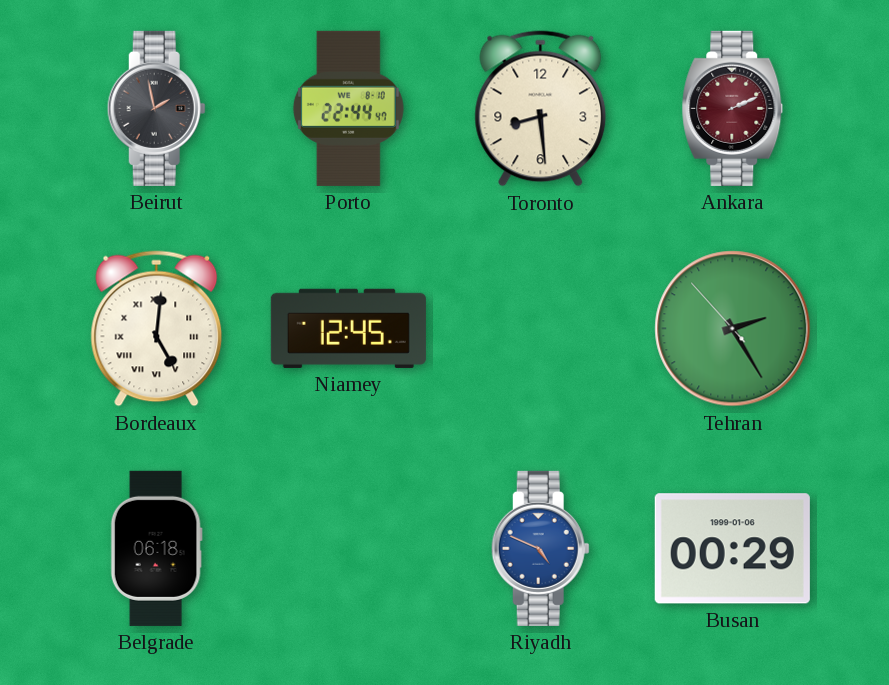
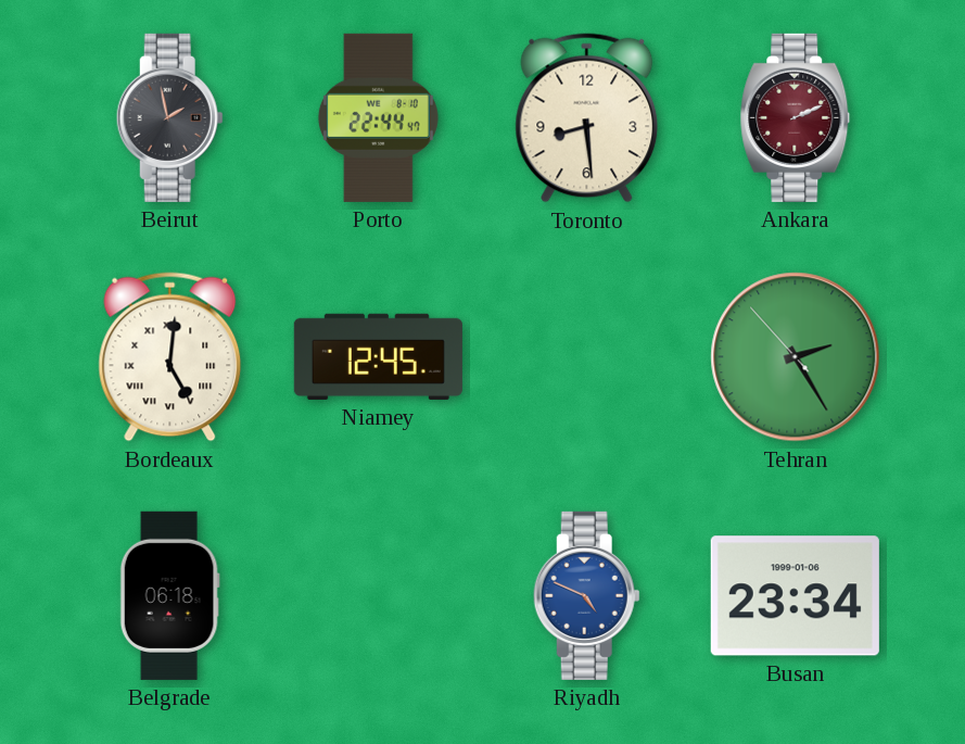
Busan: 00:29 -> 23:34 (795, 596)
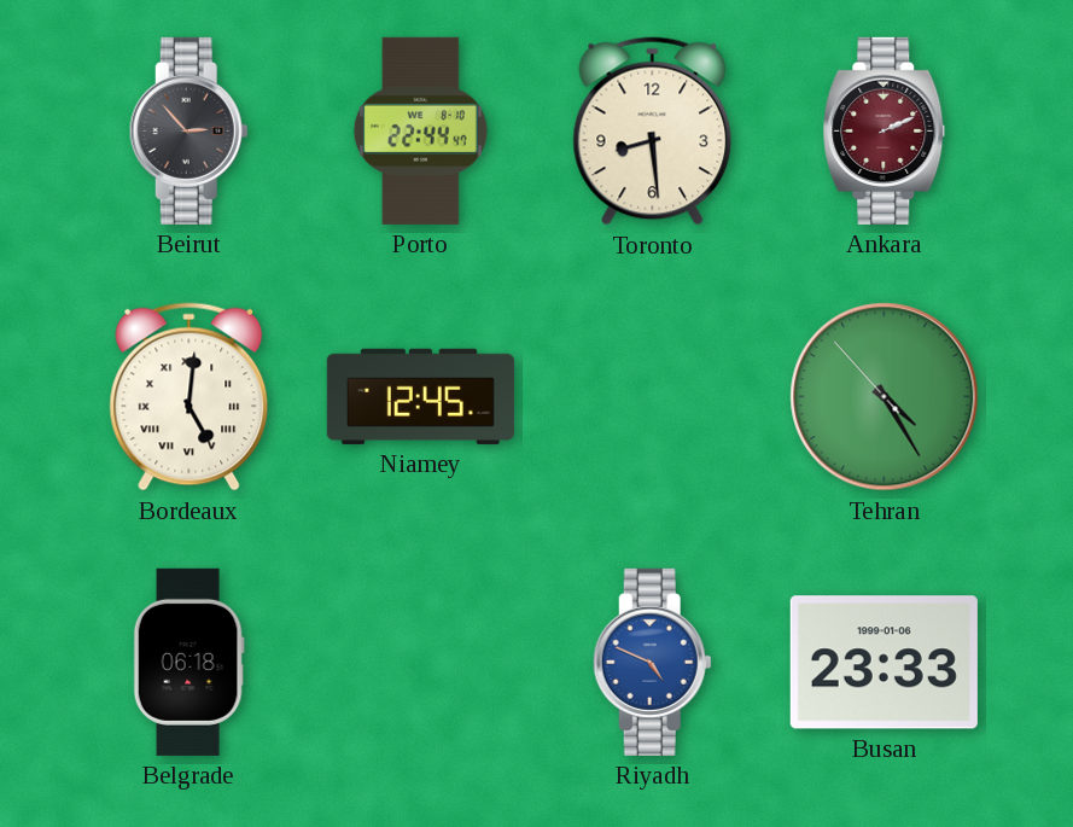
Beirut: 1:58 -> 2:53 (188, 130)
Tehran: 2:24 -> 4:24 (885, 397)
Busan: 23:34 -> 23:33 (884, 663)
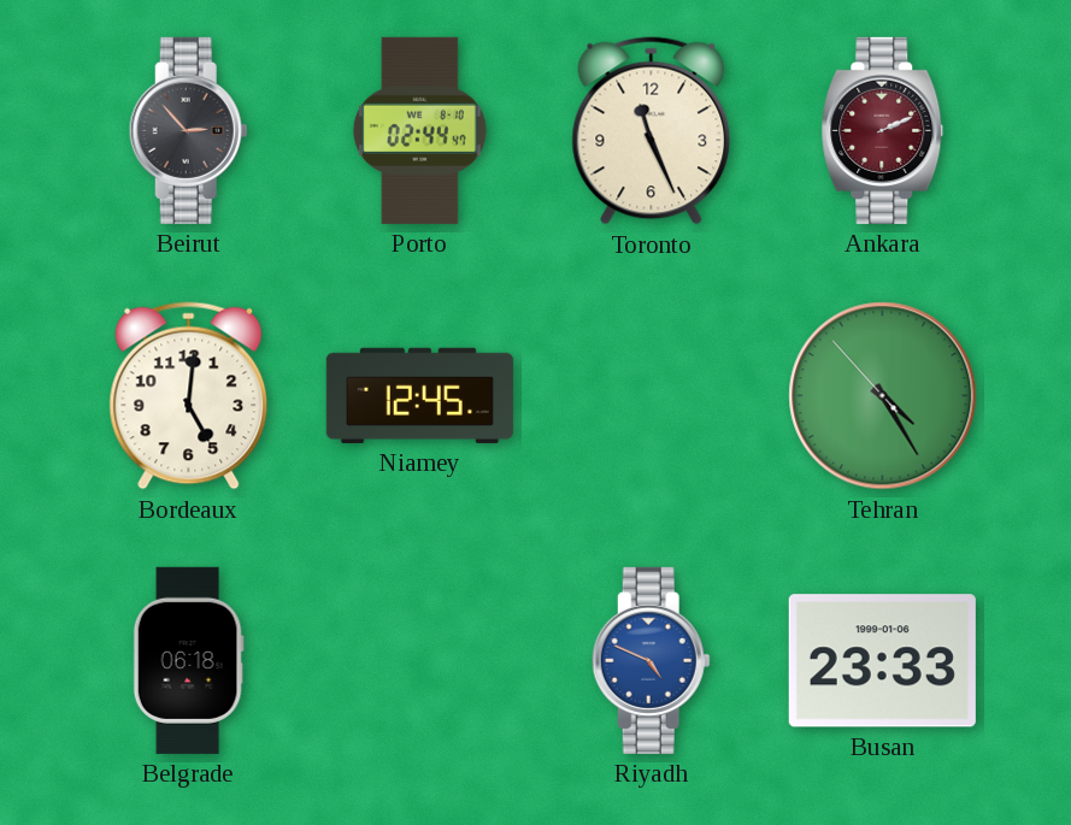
Porto: 22:44 -> 02:44 (419, 130)
Toronto: 8:29 -> 11:26 (652, 131)
Bordeaux numerals: Roman -> Arabic (189, 396)
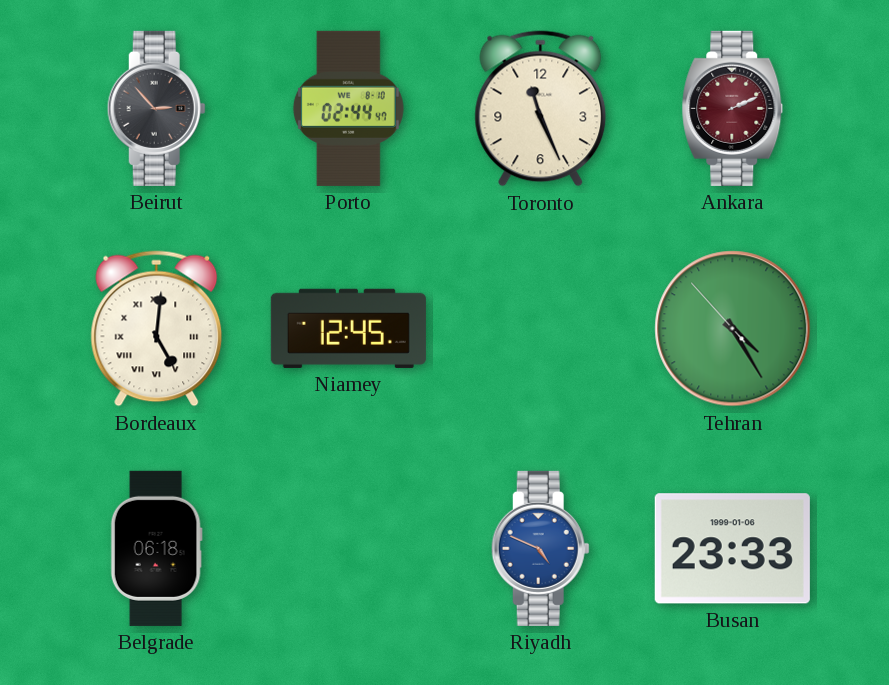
Bordeaux numerals: Arabic -> Roman (157, 329)
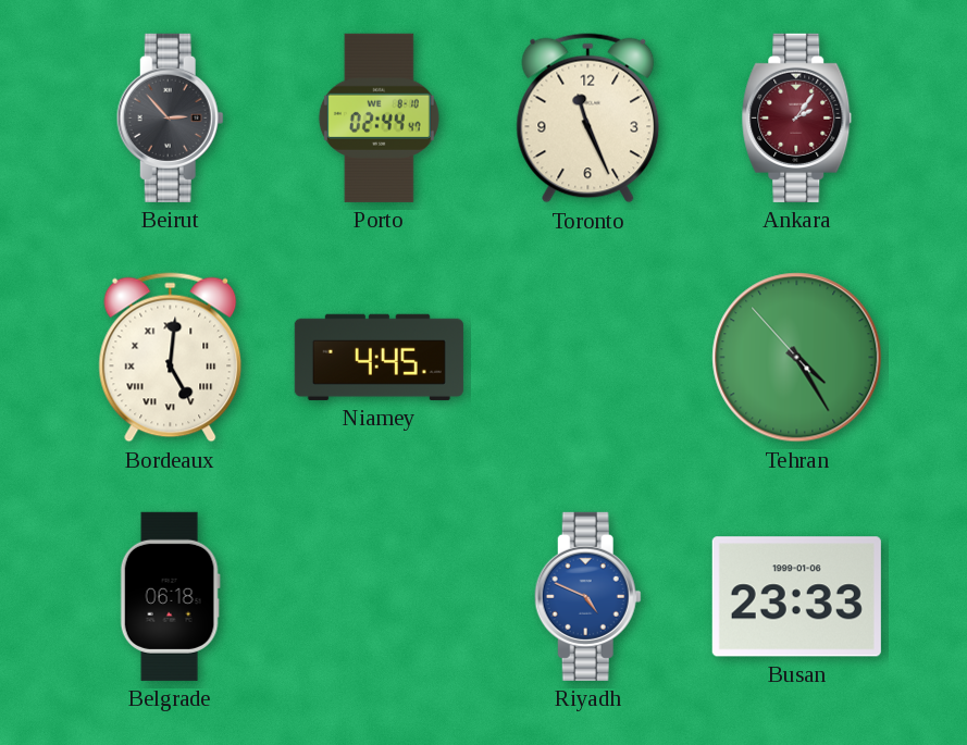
Ankara: 2:11 -> 2:06 (797, 117)
Niamey: 12:45 -> 4:45 (379, 357)
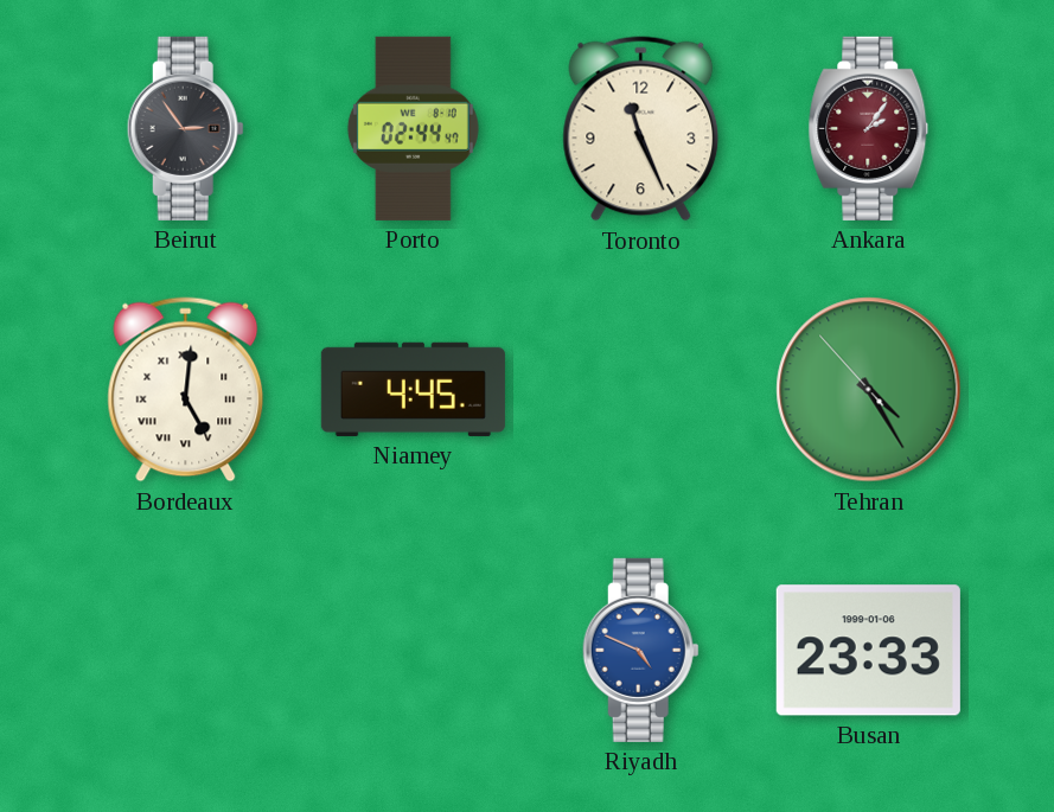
Beirut: 2:53 -> 2:54 (185, 128)
Belgrade: 06:18 -> none (170, 596)
